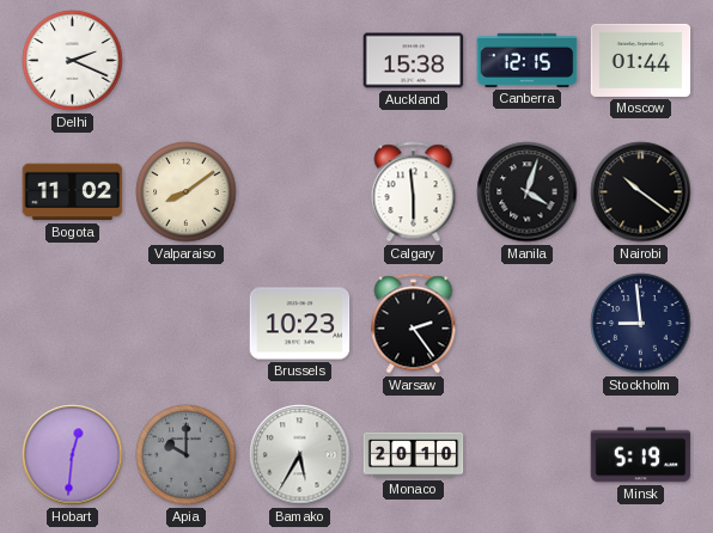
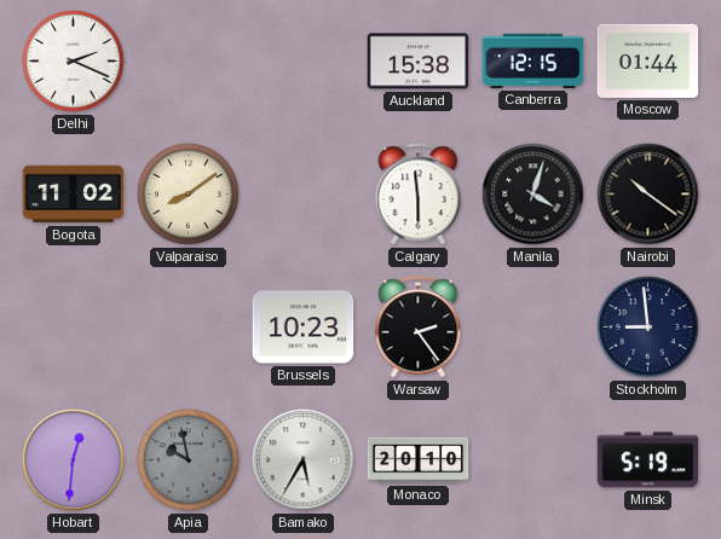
Apia: 10:00 -> 9:58 (189, 460)
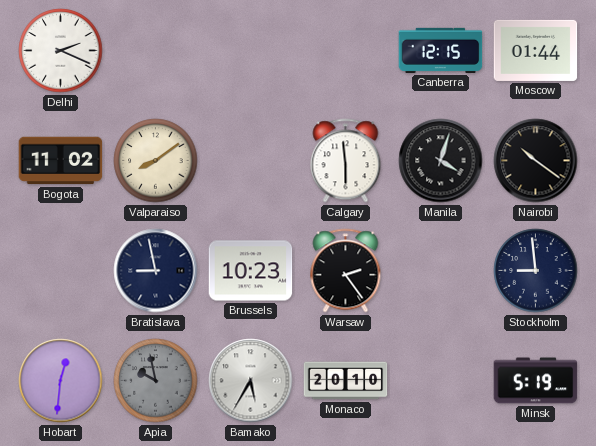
Auckland: 15:38 -> none (419, 62)
Bratislava: none -> 8:58 (156, 271)
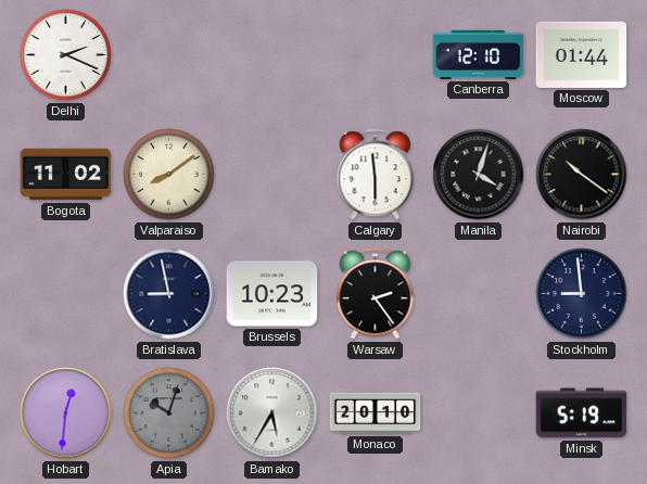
Canberra: 12:15 -> 12:10 (479, 54)
Apia: 9:58 -> 10:03 (169, 413)
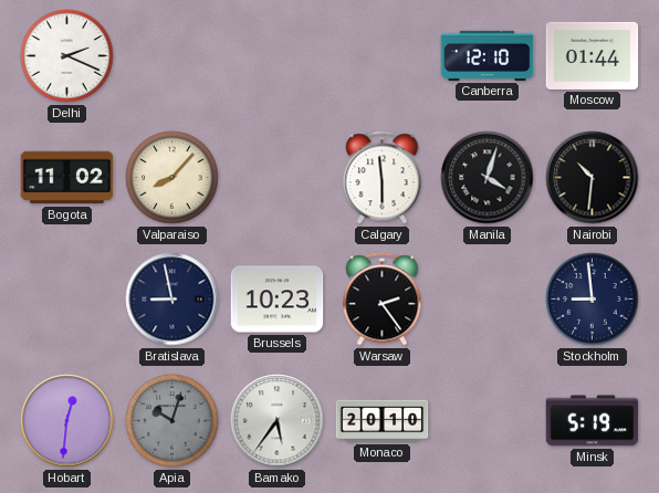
Valparaiso: 8:09 -> 8:07 (172, 178)
Nairobi: 10:21 -> 10:31 (593, 178)
Bamako: 5:35 -> 5:36 (278, 421)
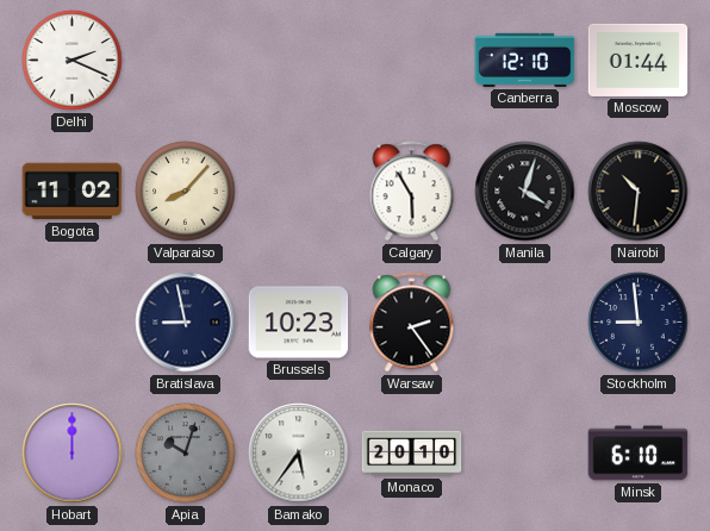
Calgary: 5:59 -> 5:55 (412, 192)
Hobart: 12:31 -> 12:00 (73, 454)
Minsk: 5:19 -> 6:10 (639, 454)
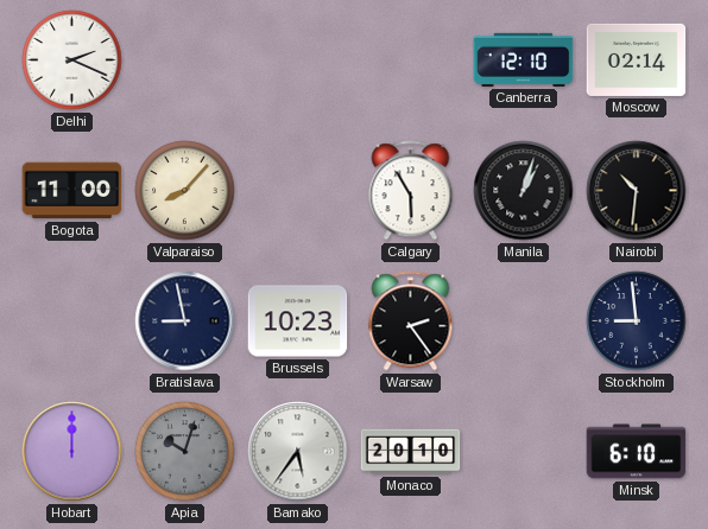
Moscow: 01:44 -> 02:14 (637, 59)
Bogota: 11:02 -> 11:00 (72, 191)
Manila: 4:03 -> 1:03 (524, 191)
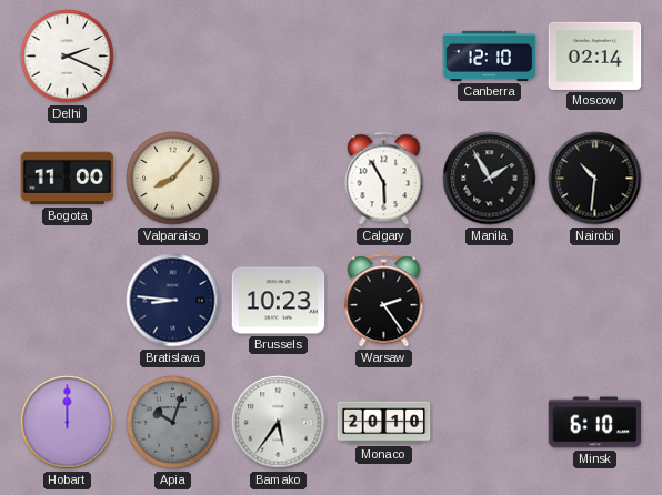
Manila: 1:03 -> 1:55 (490, 179)
Bratislava: 8:58 -> 8:46 (173, 301)
Stockholm: 8:59 -> none (637, 321)
